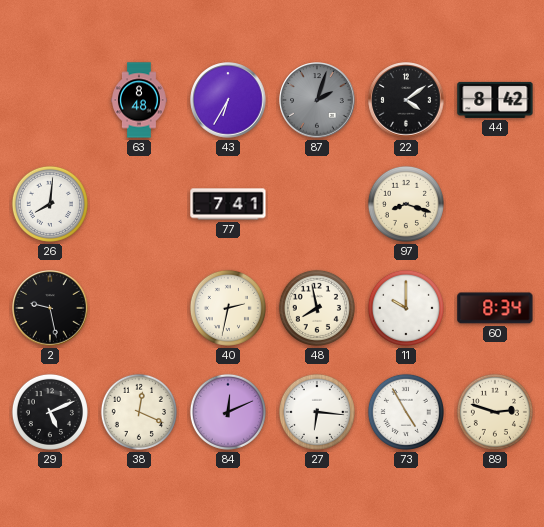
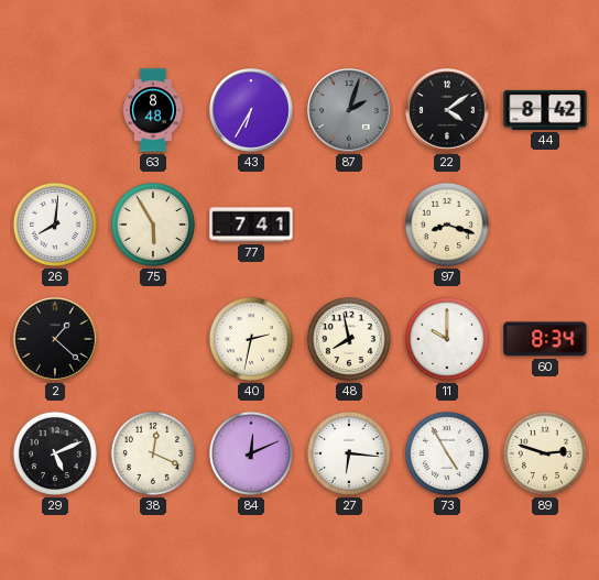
75: none -> 5:55 (153, 225)
2: 9:28 -> 1:22 (55, 339)
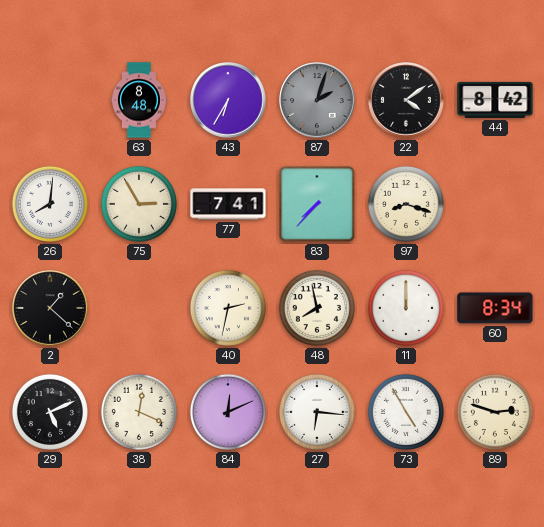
75: 5:55 -> 2:55 (139, 204)
83: none -> 7:37 (317, 204)
11: 10:00 -> 12:00 (406, 308)
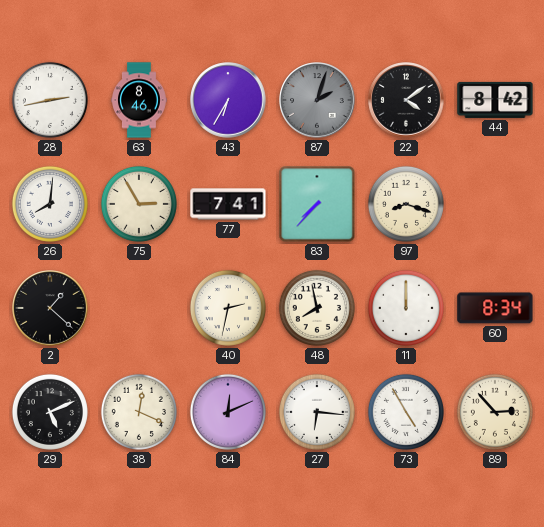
28: none -> 2:43 (50, 100)
63: 8:48 -> 8:46 (140, 100)
89: 2:48 -> 2:53 (495, 412)
